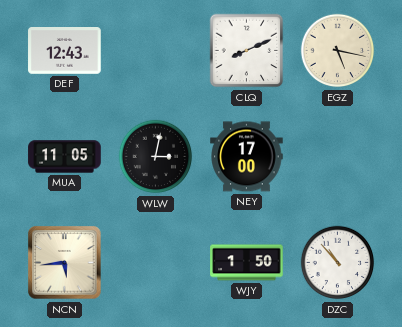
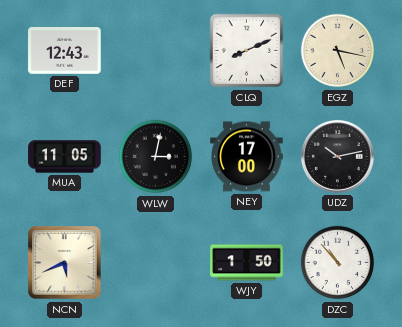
UDZ: none -> 10:13 (337, 156)
NCN: 5:44 -> 5:41 (65, 263)
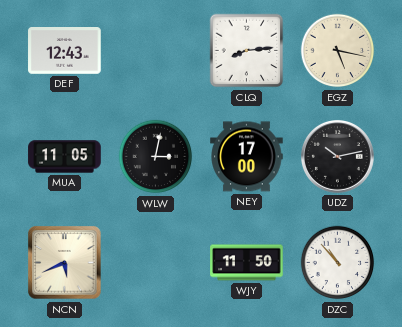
CLQ: 8:11 -> 8:14 (247, 51)
WJY: 1:50 -> 11:50 (247, 263)
